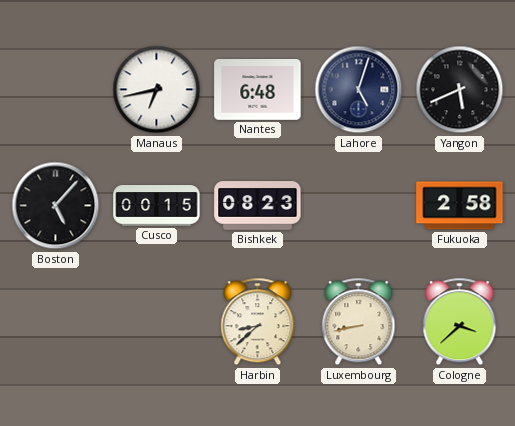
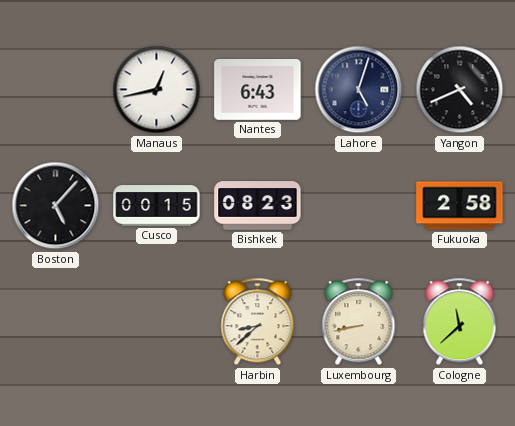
Manaus: 6:43 -> 12:43 (157, 90)
Nantes: 6:48 -> 6:43 (258, 90)
Yangon: 5:41 -> 4:41 (460, 90)
Cologne: 3:38 -> 11:38 (460, 322)
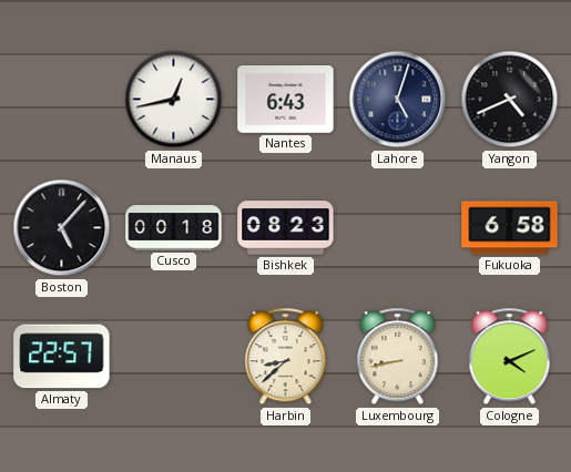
Cusco: 00:15 -> 00:18 (174, 228)
Fukuoka: 2:58 -> 6:58 (510, 228)
Almaty: none -> 22:57 (62, 357)
Cologne: 11:38 -> 4:11 (510, 357)
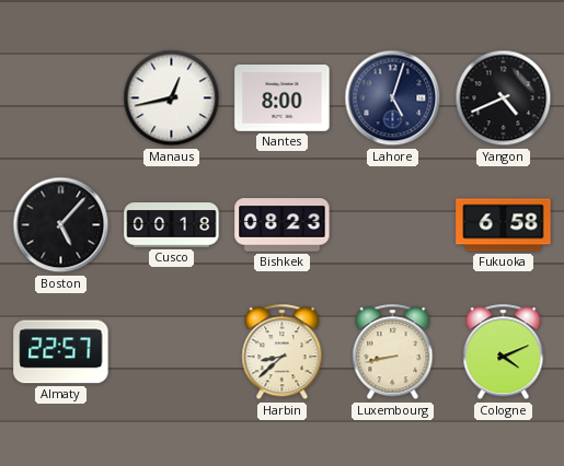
Nantes: 6:43 -> 8:00 (283, 98)
